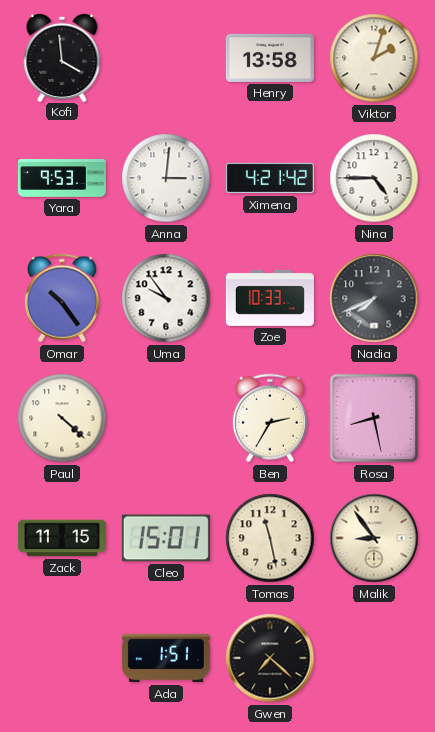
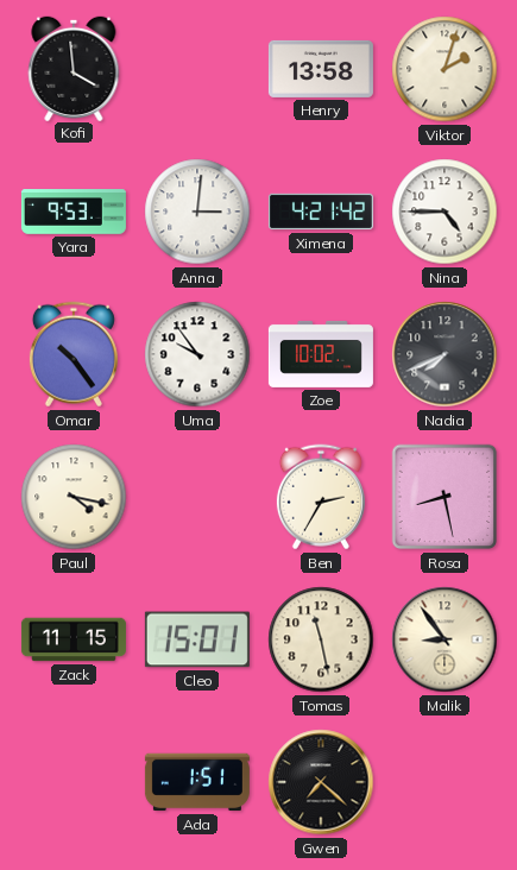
Zoe: 10:33 -> 10:02 (321, 354)
Paul: 4:22 -> 4:17 (74, 497)
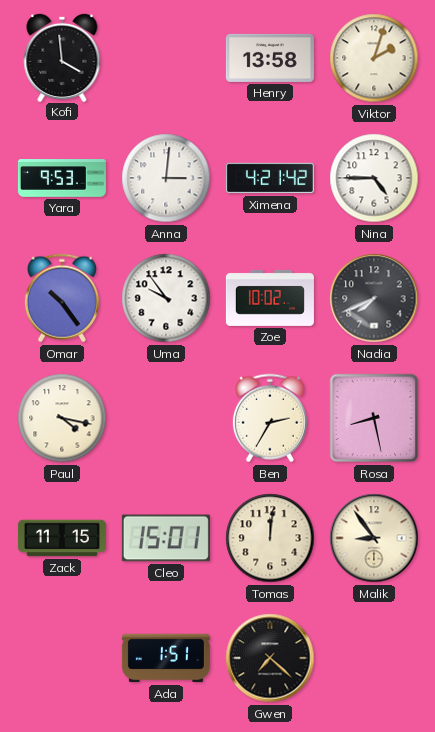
Tomas: 11:28 -> 12:01 (270, 538)
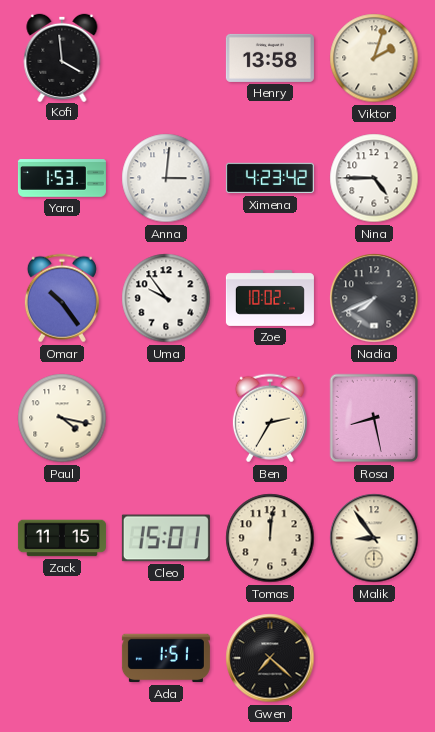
Yara: 9:53 -> 1:53 (62, 178)
Ximena: 4:21 -> 4:23 (270, 178)
